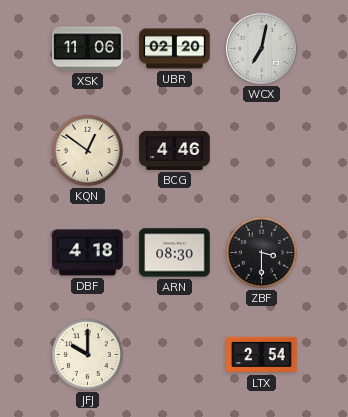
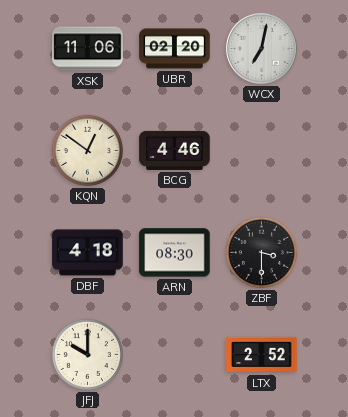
LTX: 2:54 -> 2:52 (262, 355)
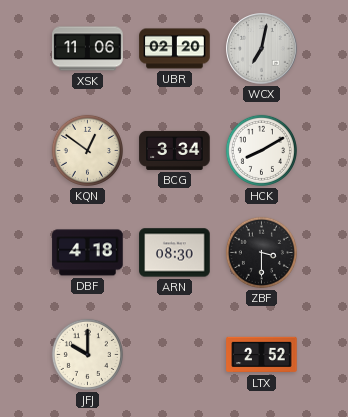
BCG: 4:46 -> 3:34 (175, 150)
HCK: none -> 8:10 (261, 150)
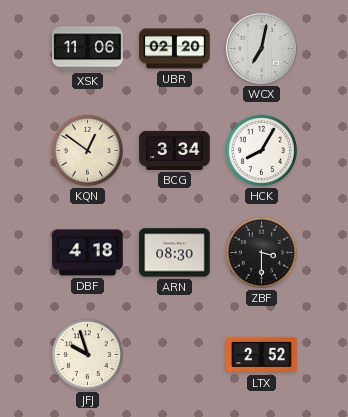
HCK: 8:10 -> 8:05 (261, 150)
JFJ: 10:00 -> 9:57 (87, 354)
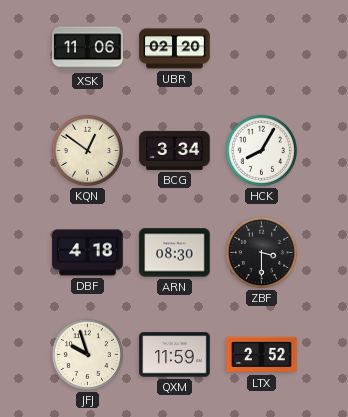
WCX: 7:02 -> none (262, 49)
QXM: none -> 11:59 (175, 355)
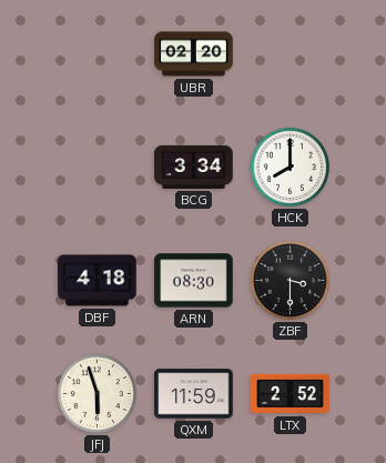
XSK: 11:06 -> none (88, 49)
KQN: 12:51 -> none (87, 150)
HCK: 8:05 -> 8:00 (289, 167)
JFJ: 9:57 -> 5:57 (96, 393)
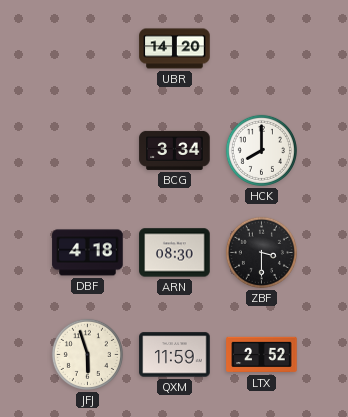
UBR: 02:20 -> 14:20 (175, 49)
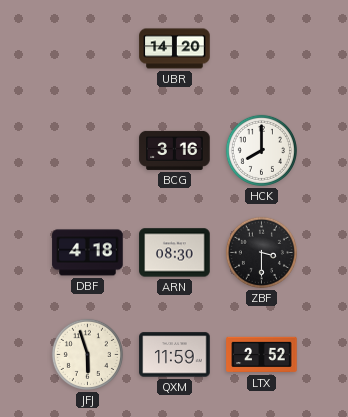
BCG: 3:34 -> 3:16 (175, 150)
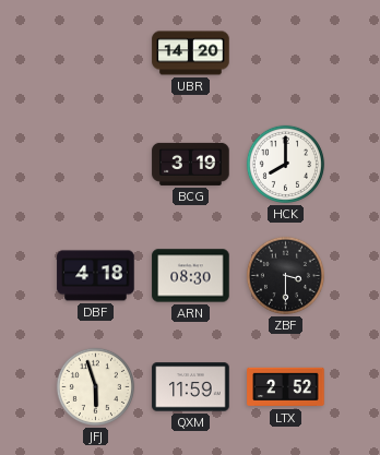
BCG: 3:16 -> 3:19 (191, 164)
